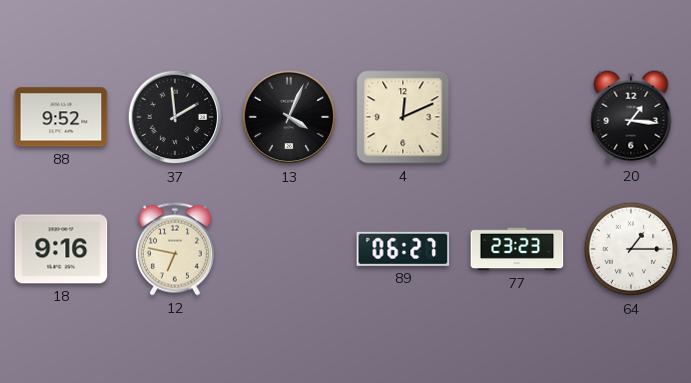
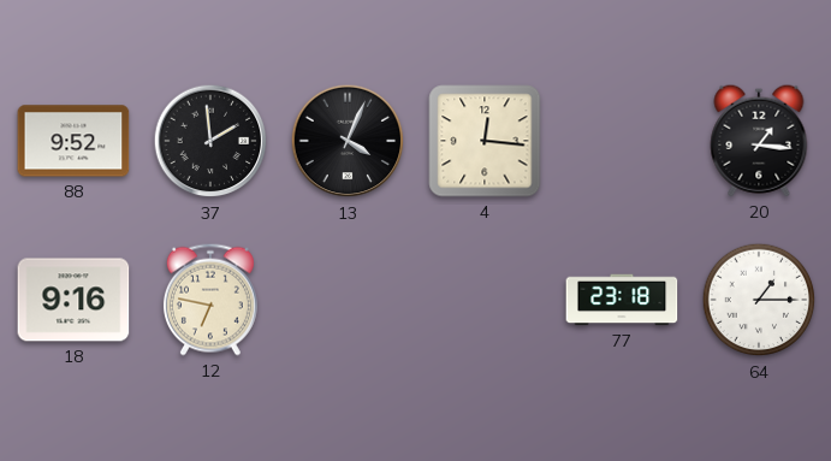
4: 12:11 -> 12:16 (485, 141)
89: 06:27 -> none (403, 249)
77: 23:23 -> 23:18 (622, 300)
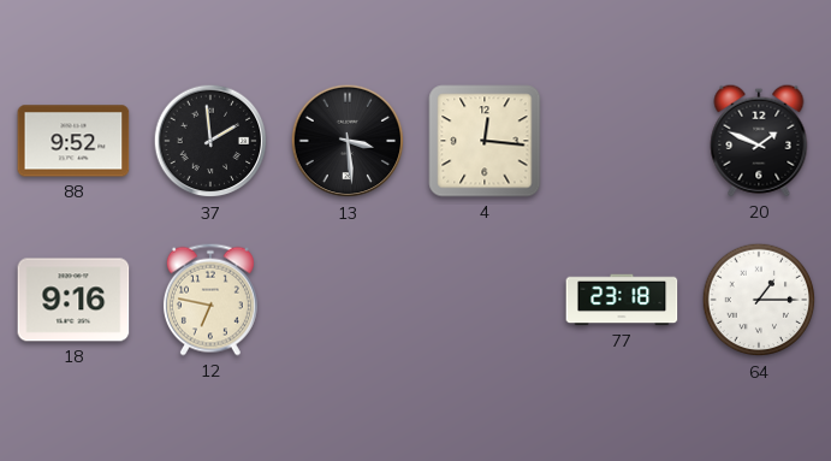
13: 4:04 -> 3:29 (348, 141)
20: 1:16 -> 1:49 (759, 141)
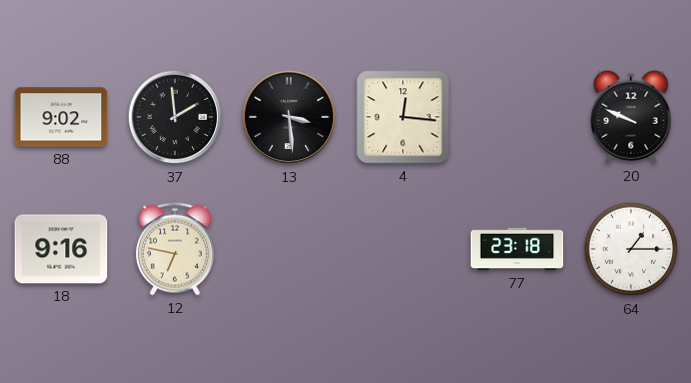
88: 9:52 -> 9:02 (61, 117)
20: 1:49 -> 9:49 (631, 117)
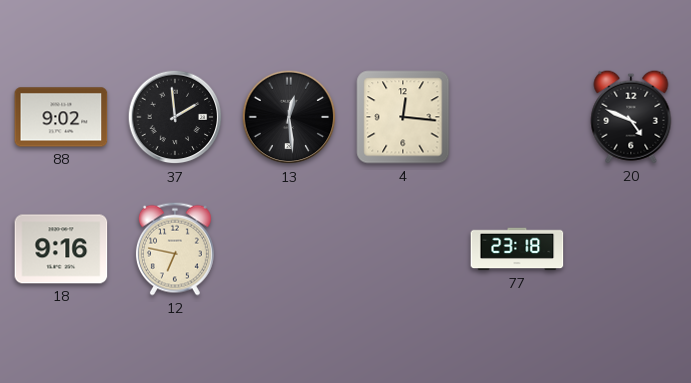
13: 3:29 -> 12:29 (289, 117)
20: 9:49 -> 4:49 (631, 117)
64: 1:15 -> none (631, 249)
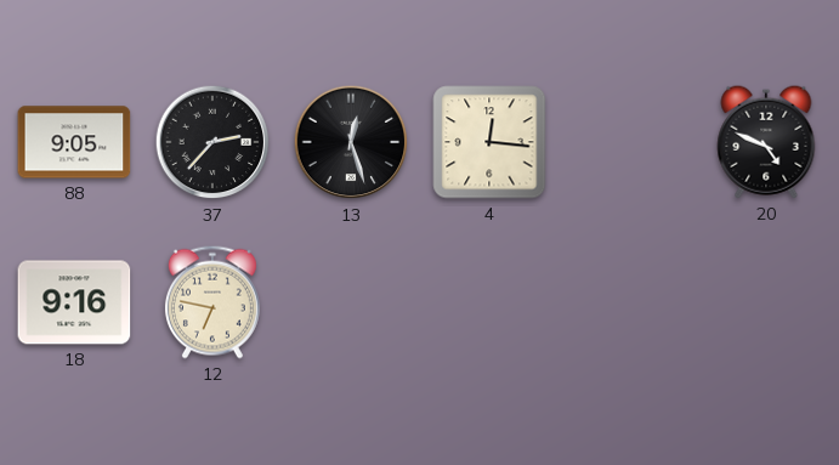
88: 9:02 -> 9:05 (74, 142)
37: 1:59 -> 2:37 (212, 142)
13: 12:29 -> 12:27 (351, 142)
77: 23:18 -> none (517, 249)
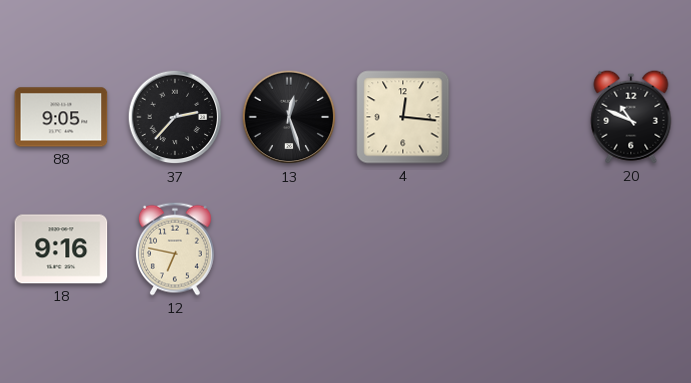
20: 4:49 -> 10:49 (631, 117)
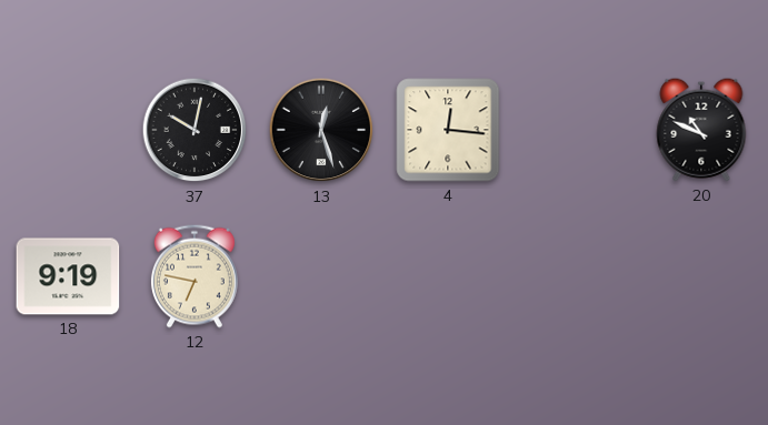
88: 9:05 -> none (61, 117)
37: 2:37 -> 10:02 (195, 130)
18: 9:16 -> 9:19 (68, 276)
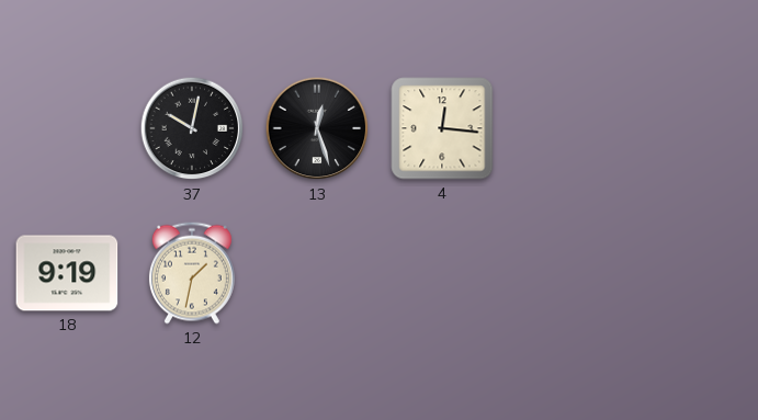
20: 10:49 -> none (701, 130)
12: 6:47 -> 1:32 (192, 273)
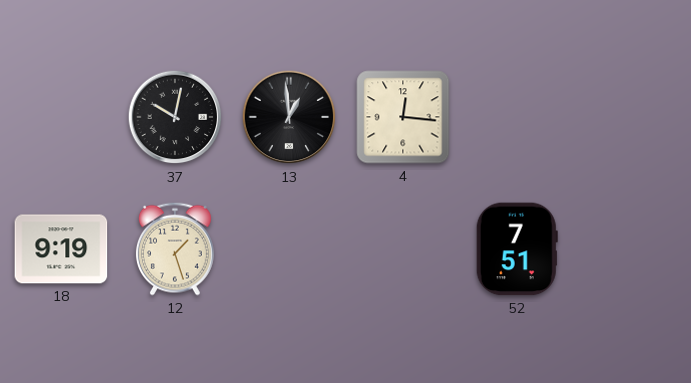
13: 12:27 -> 12:59 (289, 117)
12: 1:32 -> 1:27 (175, 249)
52: none -> 7:51 (517, 249)
